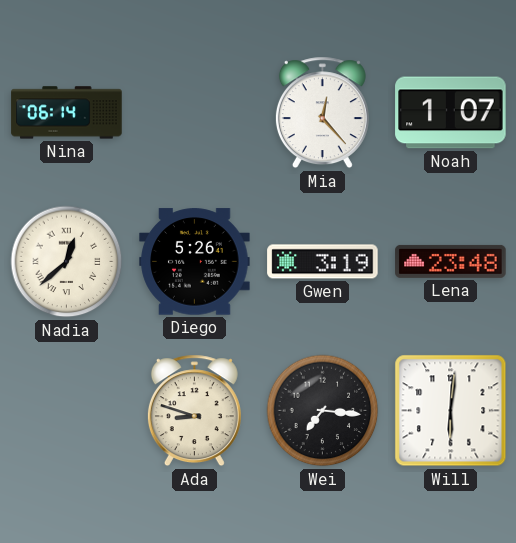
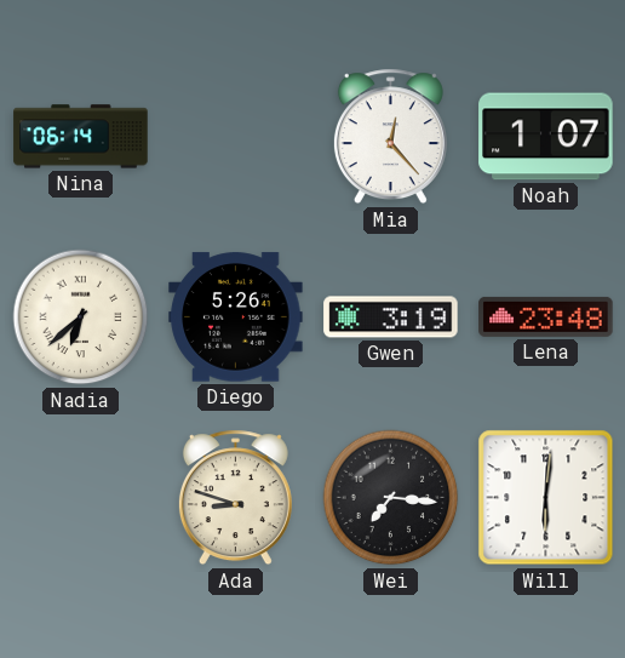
Nadia: 12:38 -> 6:38 (81, 317)
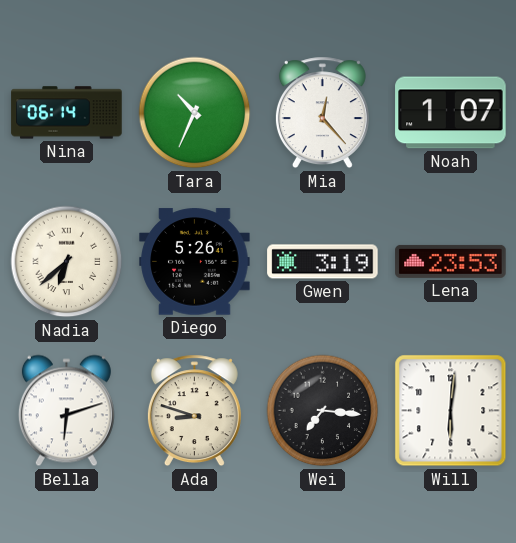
Tara: none -> 10:34 (195, 113)
Lena: 23:48 -> 23:53 (451, 261)
Bella: none -> 6:12 (66, 411)
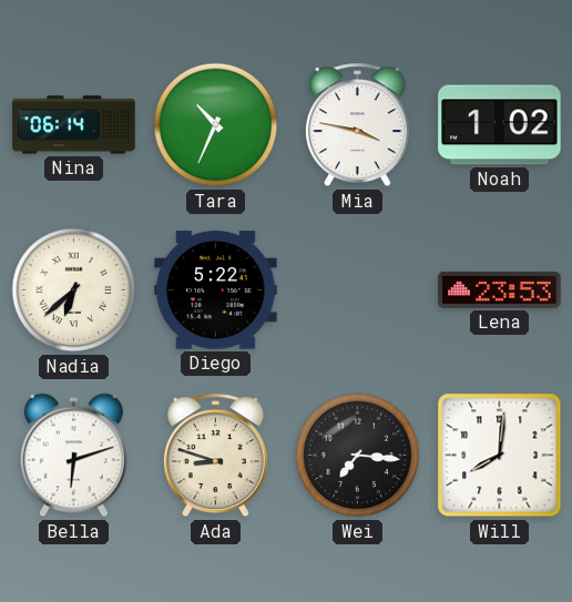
Mia: 12:23 -> 3:47 (357, 125)
Noah: 1:07 -> 1:02 (500, 125)
Diego: 5:26 -> 5:22 (216, 290)
Gwen: 3:19 -> none (323, 262)
Will: 6:01 -> 8:01 (500, 456)
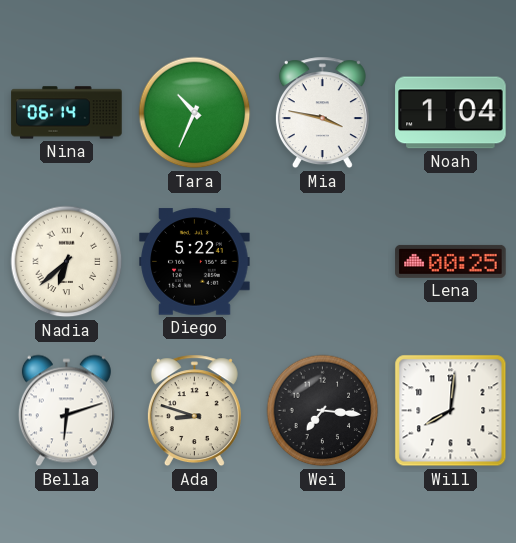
Noah: 1:02 -> 1:04 (451, 113)
Lena: 23:53 -> 00:25 (451, 261)
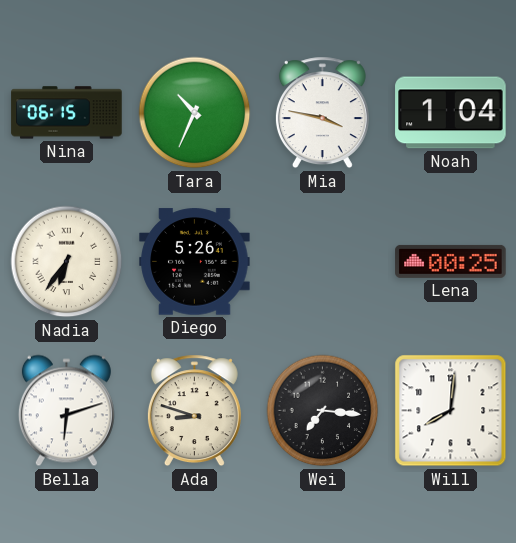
Nina: 06:14 -> 06:15 (67, 113)
Nadia: 6:38 -> 6:36 (67, 262)
Diego: 5:22 -> 5:26 (195, 262)
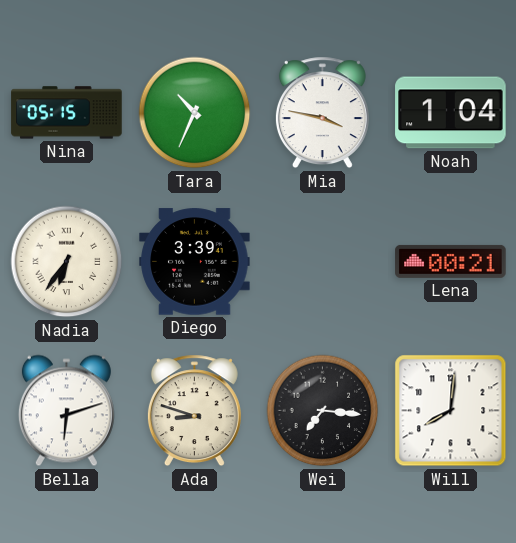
Nina: 06:15 -> 05:15 (67, 113)
Diego: 5:26 -> 3:39 (195, 262)
Lena: 00:25 -> 00:21 (451, 261)
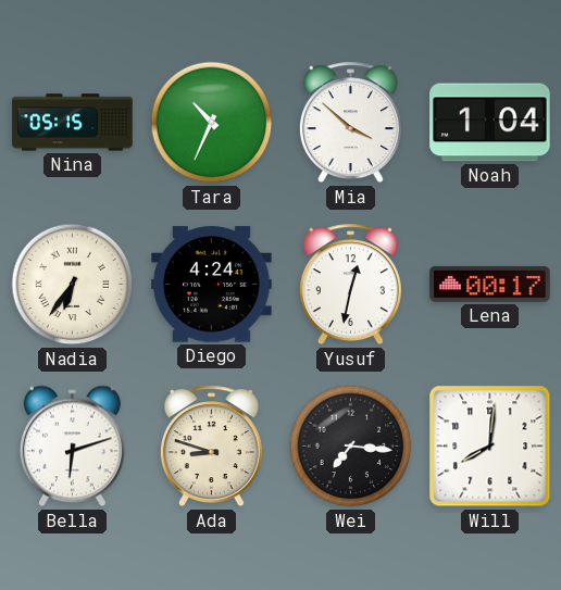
Mia: 3:47 -> 3:52 (350, 123)
Diego: 3:39 -> 4:24 (212, 285)
Yusuf: none -> 12:32 (350, 285)
Lena: 00:21 -> 00:17 (490, 284)
